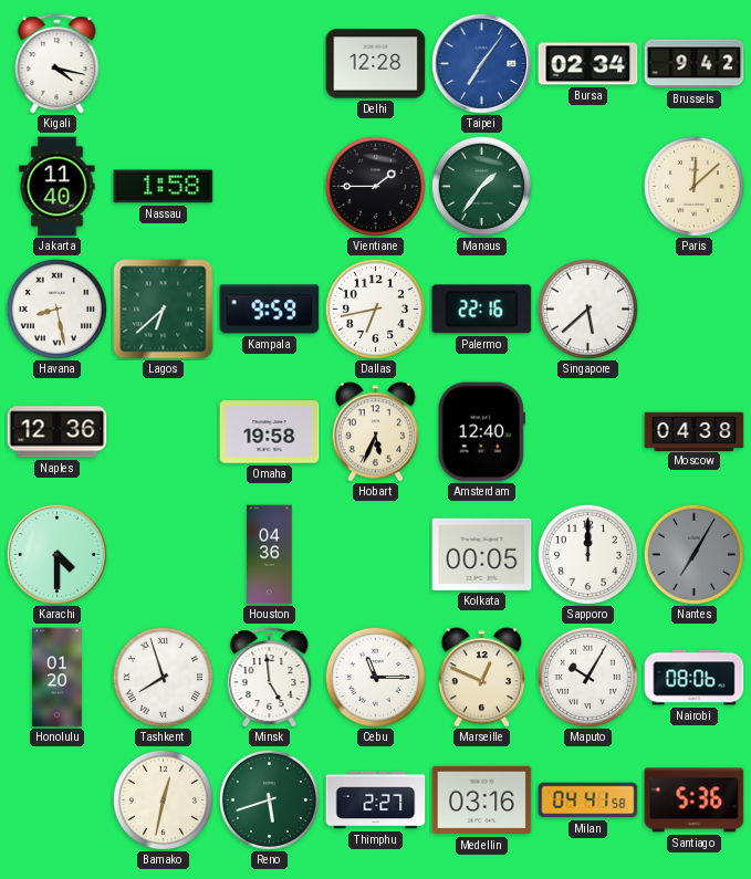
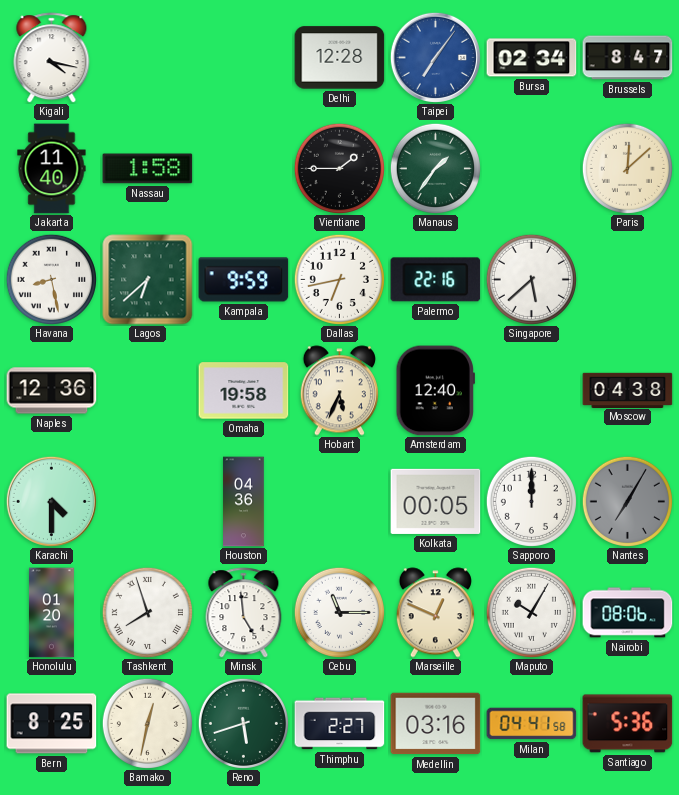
Brussels: 9:42 -> 8:47 (628, 58)
Bern: none -> 8:25 (52, 724)
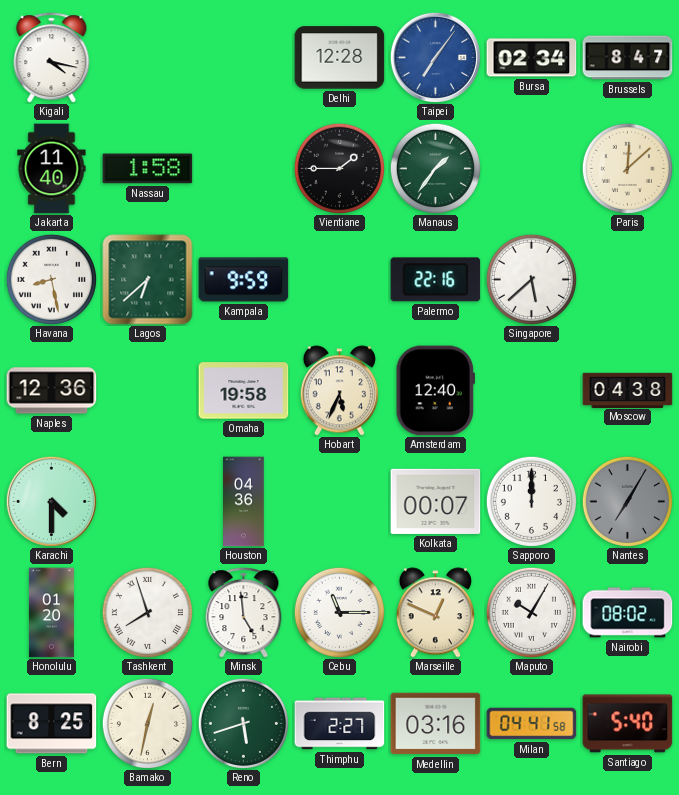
Dallas: 6:43 -> none (339, 279)
Kolkata: 00:05 -> 00:07 (436, 501)
Nairobi: 08:06 -> 08:02 (628, 613)
Santiago: 5:36 -> 5:40 (628, 724)
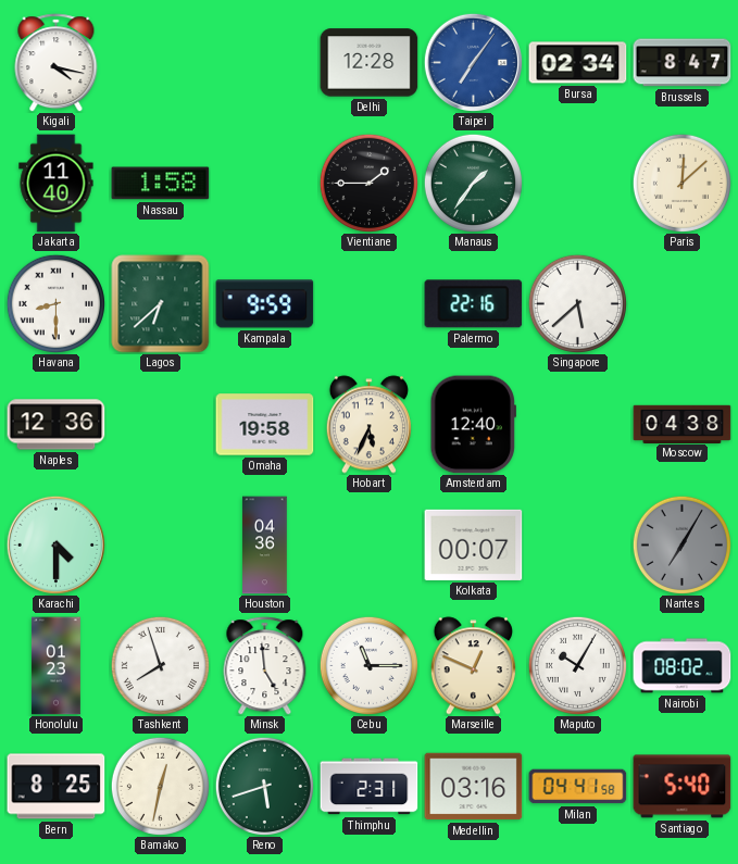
Havana: 8:28 -> 8:30 (55, 303)
Sapporo: 12:00 -> none (531, 501)
Honolulu: 01:20 -> 01:23 (55, 666)
Thimphu: 2:27 -> 2:31 (370, 787)
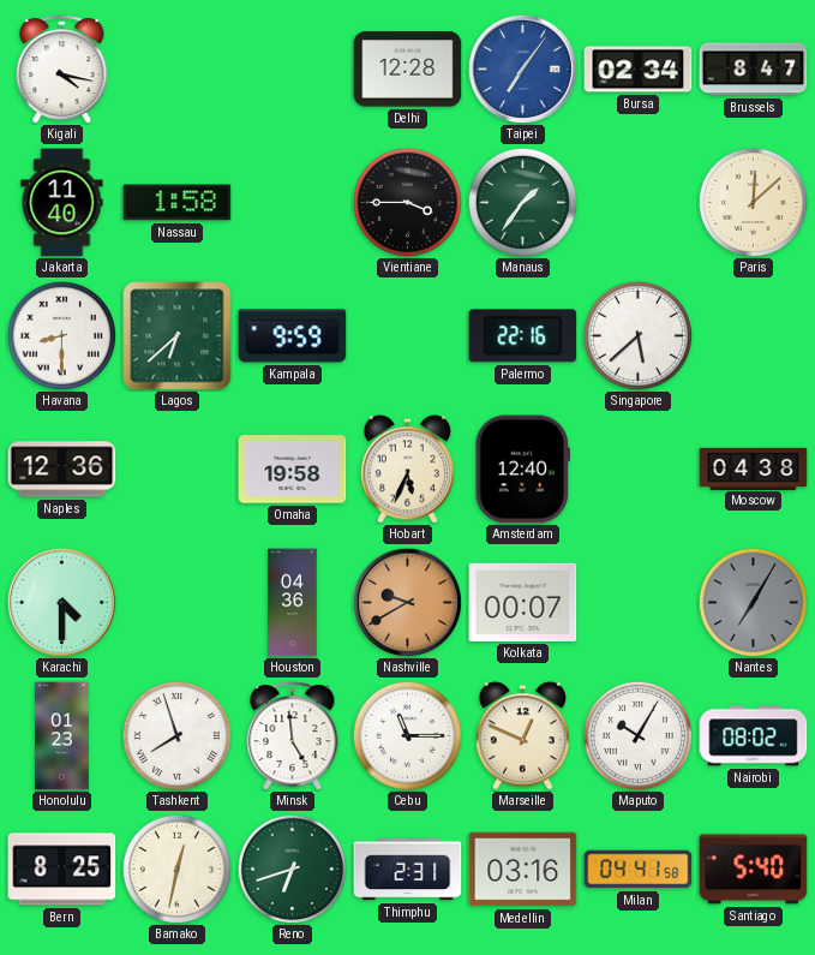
Vientiane: 1:45 -> 3:45 (407, 202)
Nashville: none -> 9:40 (407, 602)
Reno: 5:42 -> 6:42 (292, 869)
